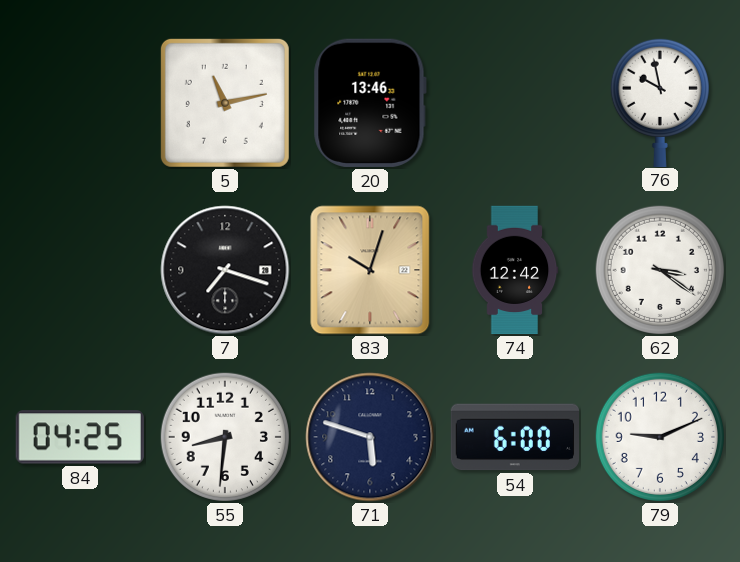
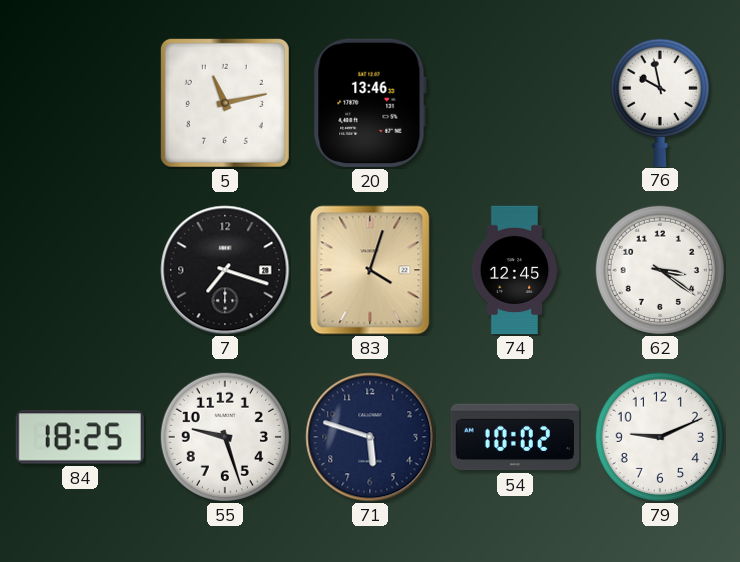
83: 10:03 -> 4:03 (370, 270)
74: 12:42 -> 12:45 (515, 270)
84: 04:25 -> 18:25 (80, 437)
55: 8:31 -> 9:27 (225, 437)
54: 6:00 -> 10:02 (514, 437)
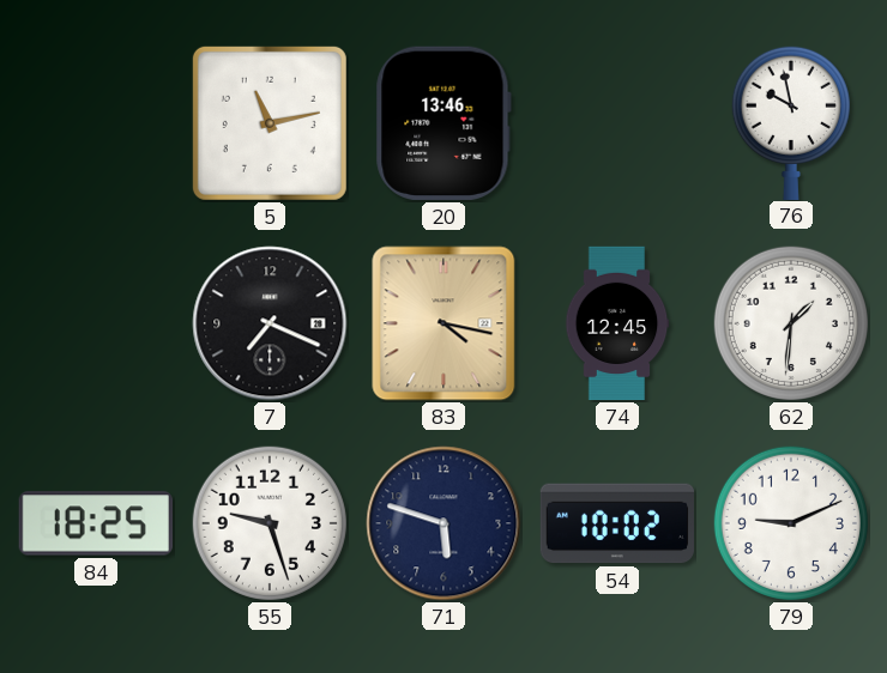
7: 7:18 -> 7:19 (270, 323)
83: 4:03 -> 4:17 (444, 323)
62: 3:21 -> 1:31 (791, 323)
